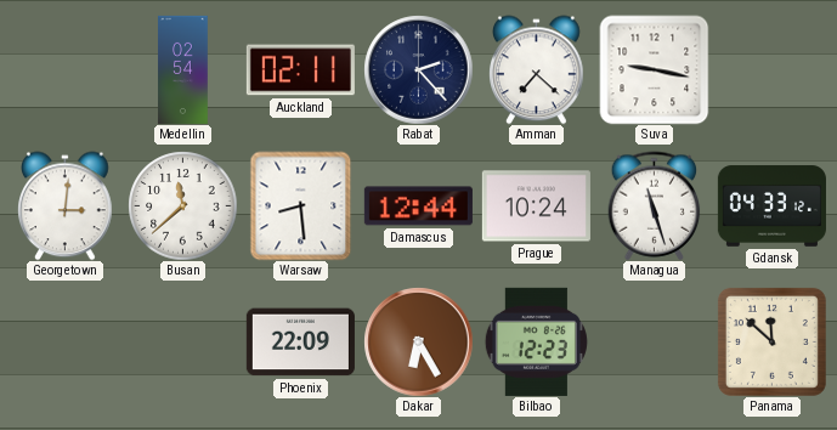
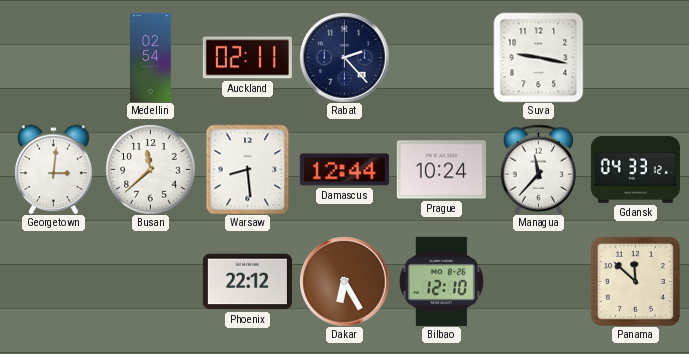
Amman: 7:22 -> none (537, 69)
Managua: 11:27 -> 11:37 (539, 169)
Phoenix: 22:09 -> 22:12 (247, 282)
Bilbao: 12:23 -> 12:10 (441, 281)
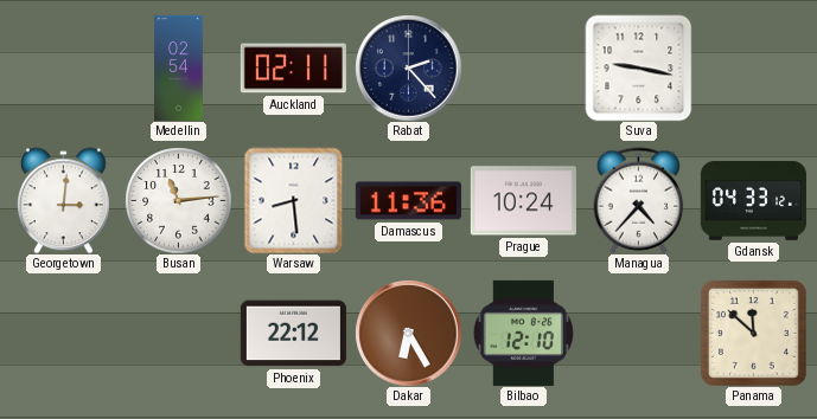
Busan: 11:38 -> 11:14 (178, 200)
Damascus: 12:44 -> 11:36 (408, 201)
Managua: 11:37 -> 4:37 (639, 200)
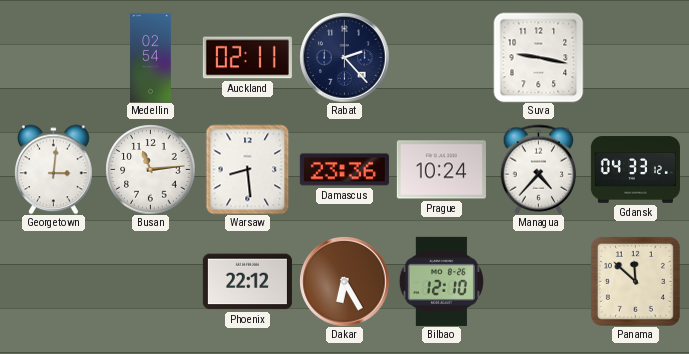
Damascus: 11:36 -> 23:36 (344, 170)
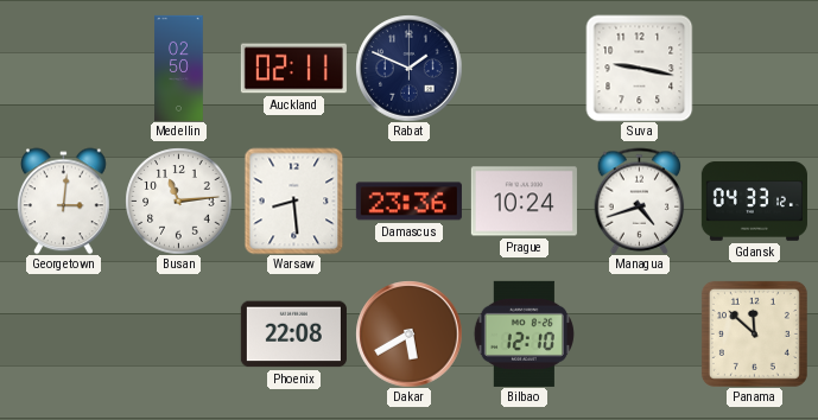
Medellin: 02:54 -> 02:50 (179, 68)
Rabat: 2:23 -> 1:49 (408, 68)
Managua: 4:37 -> 4:42 (640, 201)
Phoenix: 22:12 -> 22:08 (293, 335)
Dakar: 6:25 -> 5:40 (408, 333)
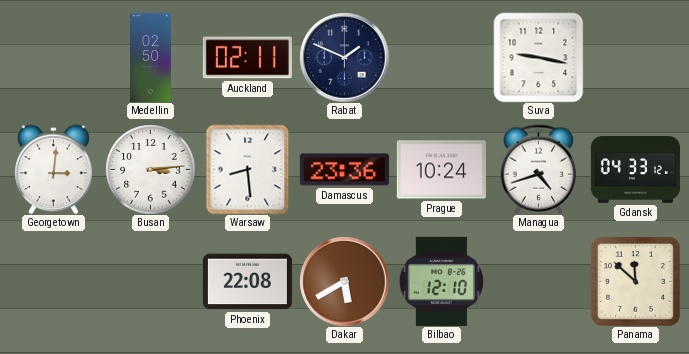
Busan: 11:14 -> 3:14 (150, 169)
